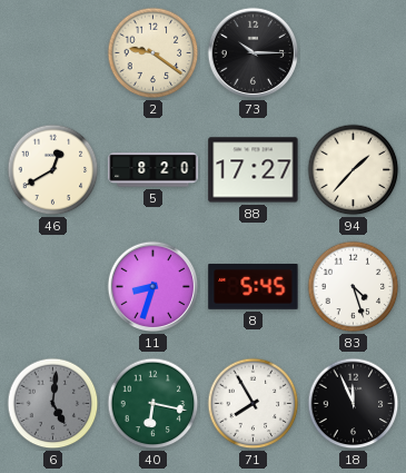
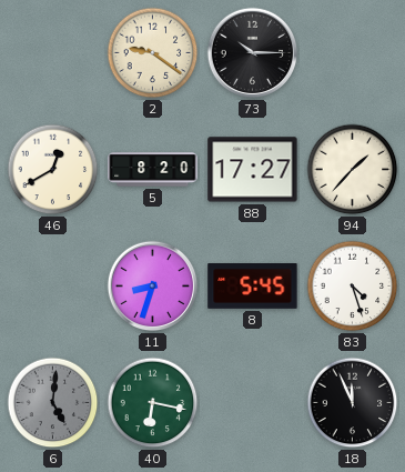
71: 7:55 -> none (254, 404)
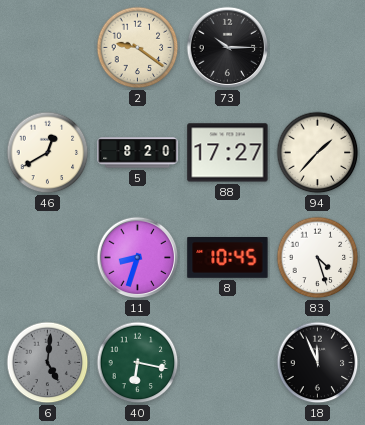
8: 5:45 -> 10:45 (228, 258)
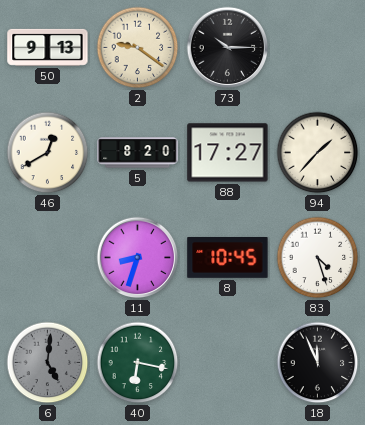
50: none -> 9:13 (48, 47)
